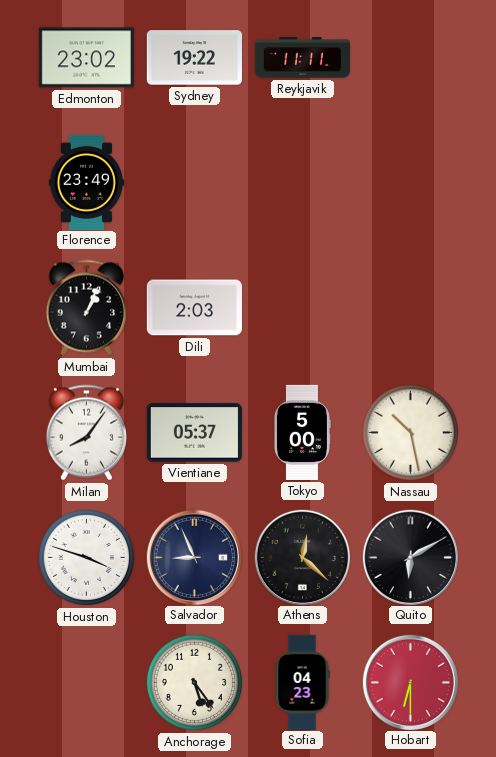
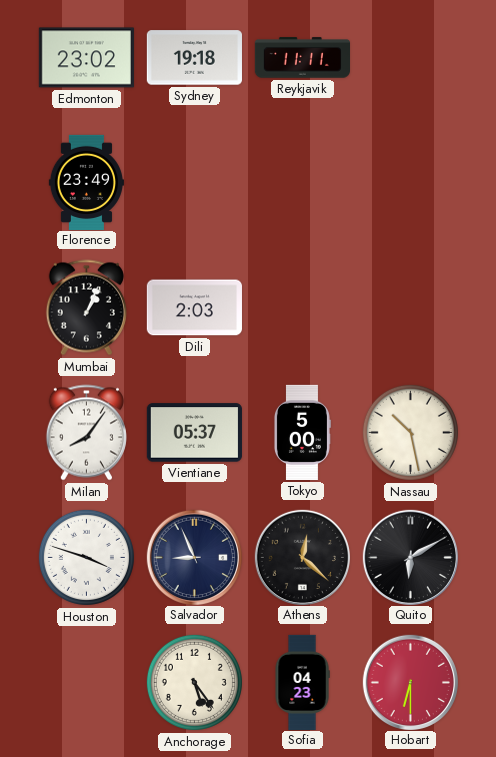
Sydney: 19:22 -> 19:18 (194, 58)
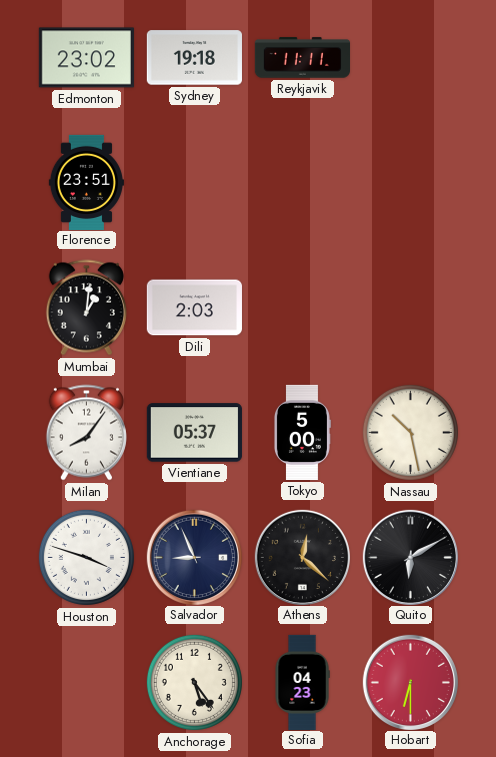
Florence: 23:49 -> 23:51 (86, 182)
Mumbai: 1:04 -> 1:01 (86, 308)
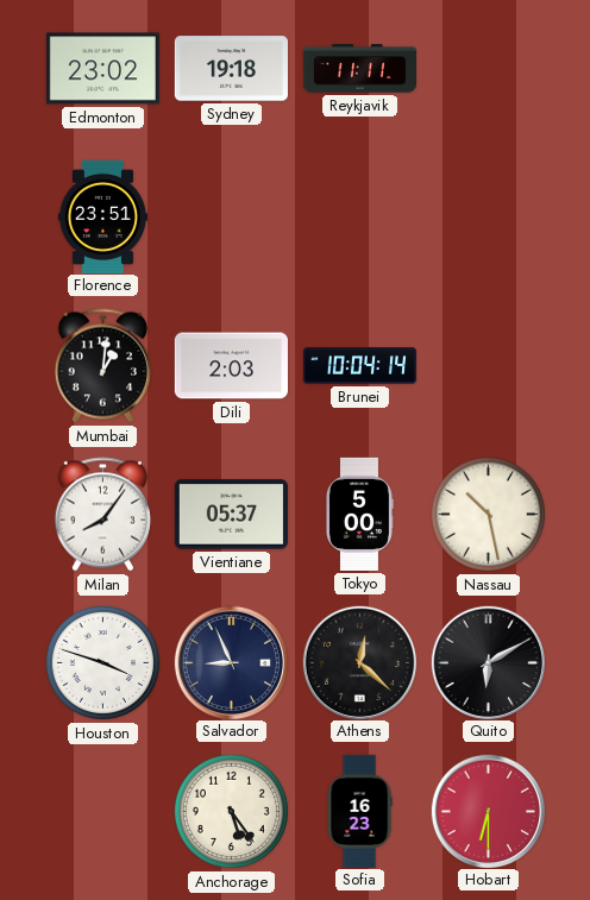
Brunei: none -> 10:04 (359, 366)
Sofia: 04:23 -> 16:23 (359, 811)
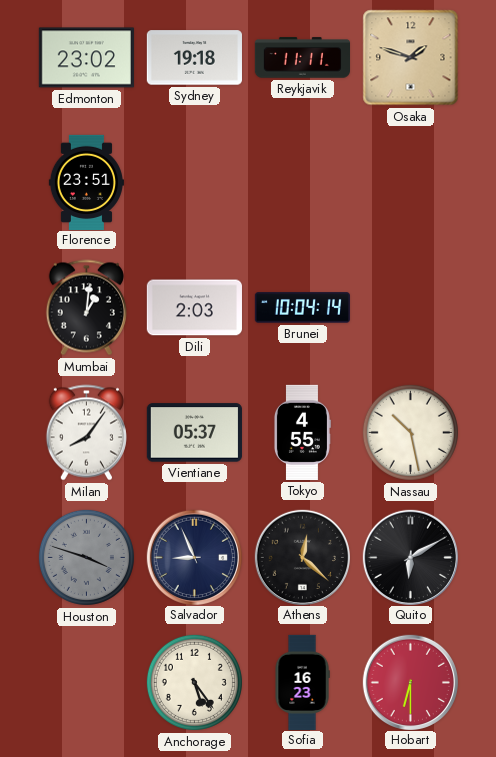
Osaka: none -> 1:48 (411, 58)
Tokyo: 5:00 -> 4:55 (302, 432)
Houston dial: white -> grey (86, 557)
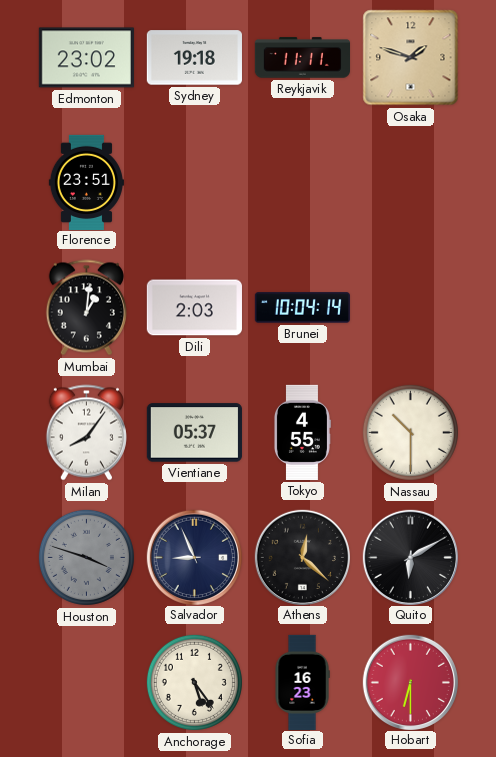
Nassau: 10:28 -> 10:30 (410, 432)
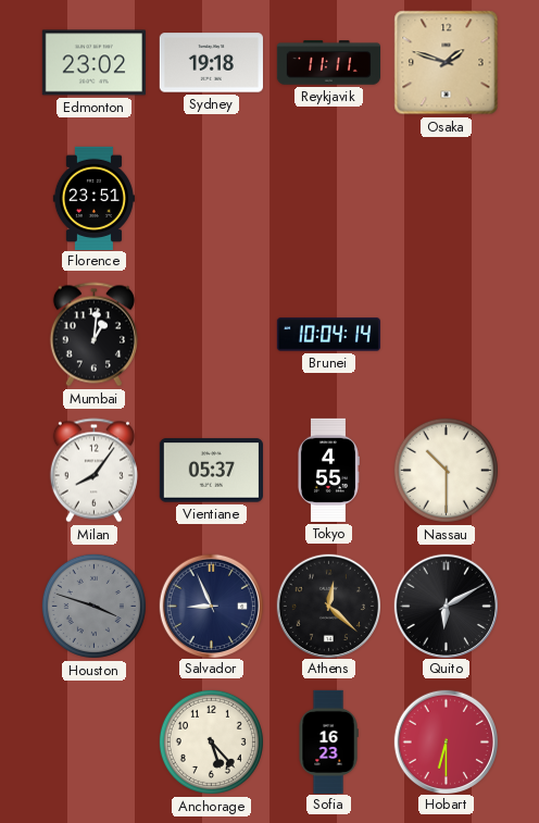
Dili: 2:03 -> none (194, 308)
Anchorage: 5:24 -> 5:23 (211, 741)
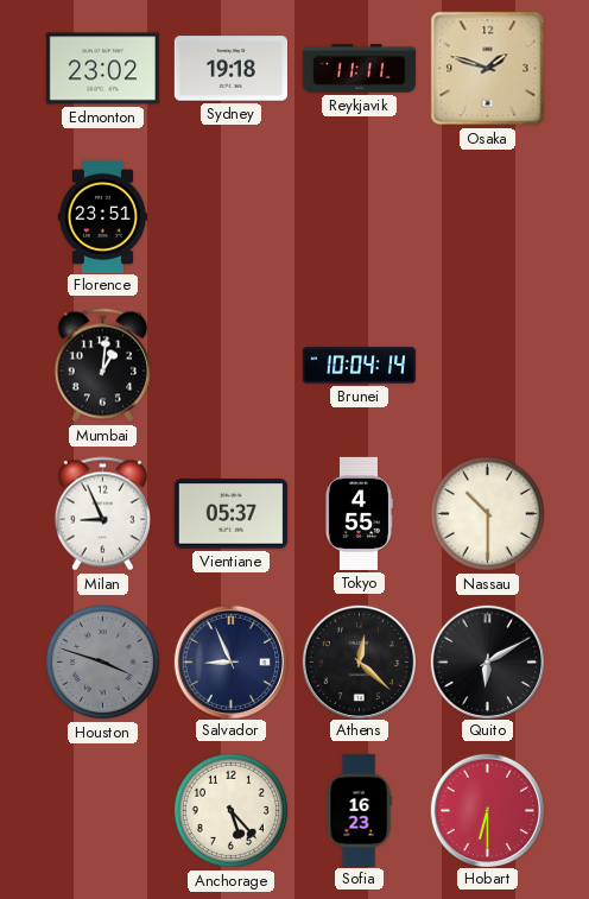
Milan: 8:06 -> 8:56 (102, 514)
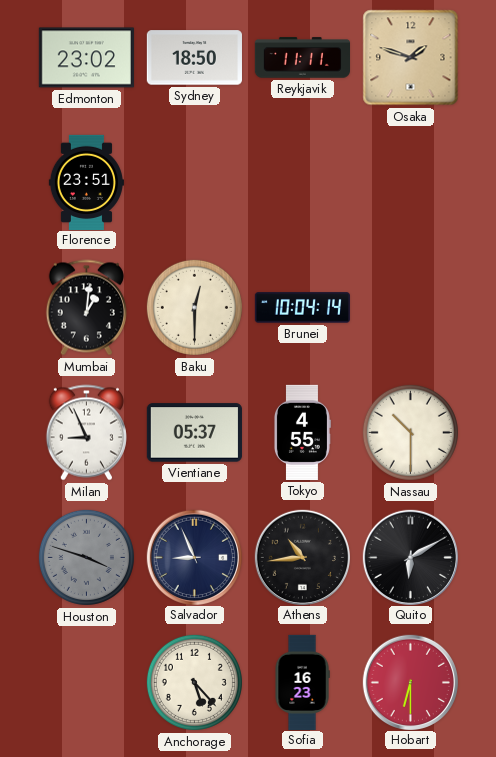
Sydney: 19:18 -> 18:50 (194, 58)
Baku: none -> 12:30 (194, 307)
Athens: 12:22 -> 10:44 (302, 557)
